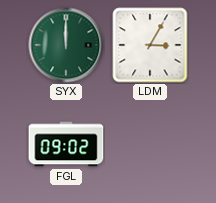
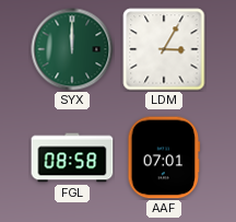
FGL: 09:02 -> 08:58 (72, 157)
AAF: none -> 07:01 (164, 157)
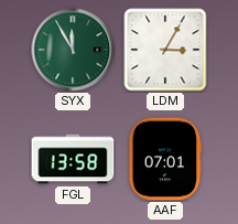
SYX: 12:00 -> 11:55 (73, 50)
FGL: 08:58 -> 13:58 (73, 159)
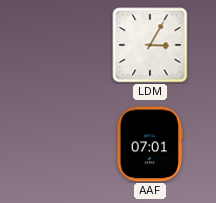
SYX: 11:55 -> none (73, 50)
FGL: 13:58 -> none (73, 159)
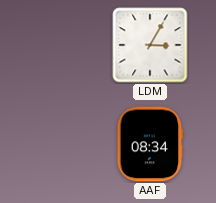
AAF: 07:01 -> 08:34 (150, 144)
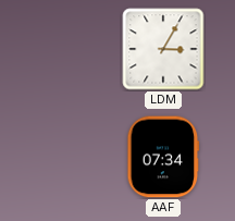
AAF: 08:34 -> 07:34 (163, 157)
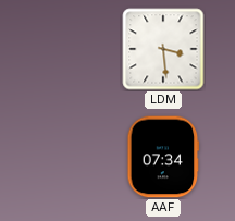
LDM: 3:05 -> 3:29 (163, 49)
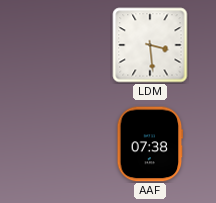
AAF: 07:34 -> 07:38 (150, 144)
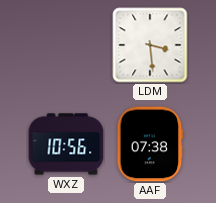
WXZ: none -> 10:56 (66, 144)
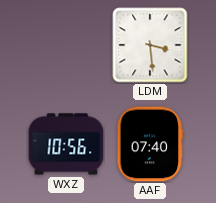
AAF: 07:38 -> 07:40 (150, 144)
